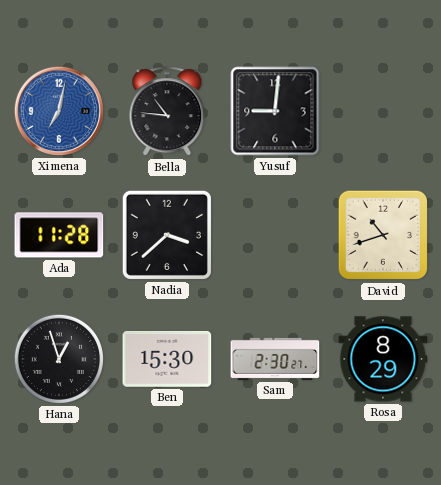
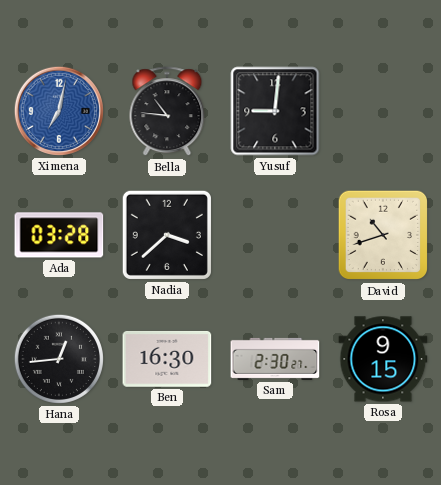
Ada: 11:28 -> 03:28 (59, 235)
Hana: 12:57 -> 12:44 (59, 359)
Ben: 15:30 -> 16:30 (167, 359)
Rosa: 8:29 -> 9:15 (383, 359)
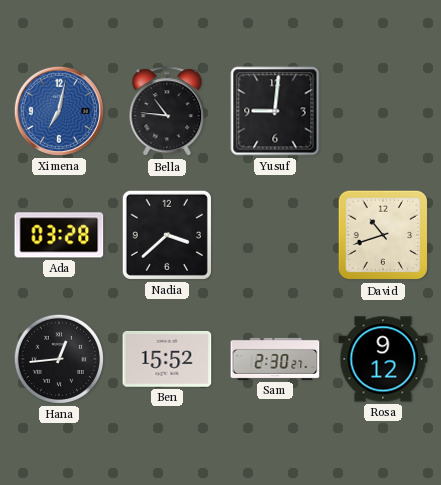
Ben: 16:30 -> 15:52 (167, 359)
Rosa: 9:15 -> 9:12 (383, 359)
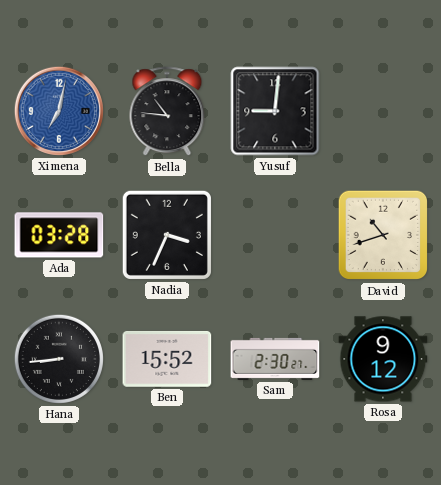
Nadia: 3:38 -> 3:34 (167, 235)
Hana: 12:44 -> 8:44 (59, 359)
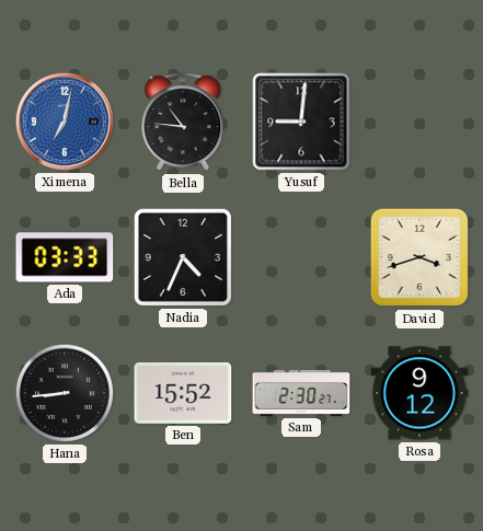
Ada: 03:28 -> 03:33 (65, 257)
Nadia: 3:34 -> 4:34 (183, 257)
David: 10:42 -> 3:42 (419, 257)
